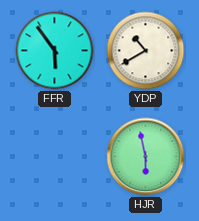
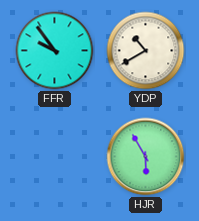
FFR: 5:54 -> 9:54 (55, 51)
HJR: 5:58 -> 5:55 (146, 157)
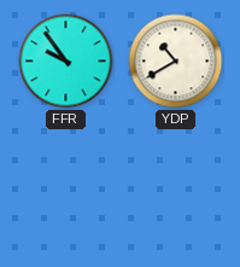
HJR: 5:55 -> none (146, 157)
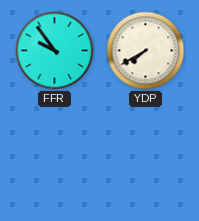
YDP: 10:40 -> 7:40 (146, 51)
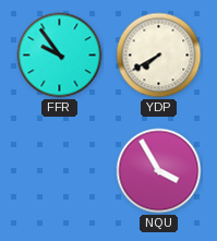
NQU: none -> 3:55 (159, 171)
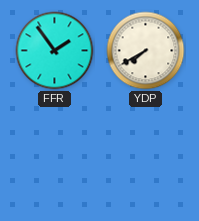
FFR: 9:54 -> 1:54 (55, 51)
NQU: 3:55 -> none (159, 171)
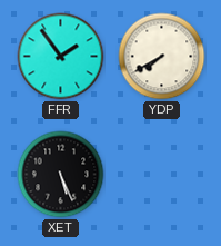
XET: none -> 5:26 (61, 175)
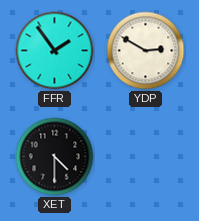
YDP: 7:40 -> 2:50 (146, 51)
XET: 5:26 -> 4:30 (55, 157)
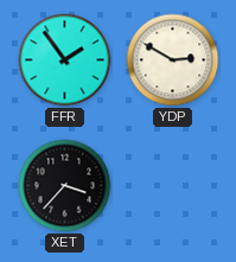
XET: 4:30 -> 3:37 (65, 186)
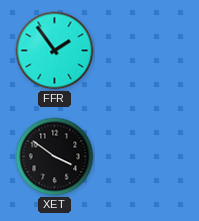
YDP: 2:50 -> none (173, 60)
XET: 3:37 -> 3:51 (55, 157)
